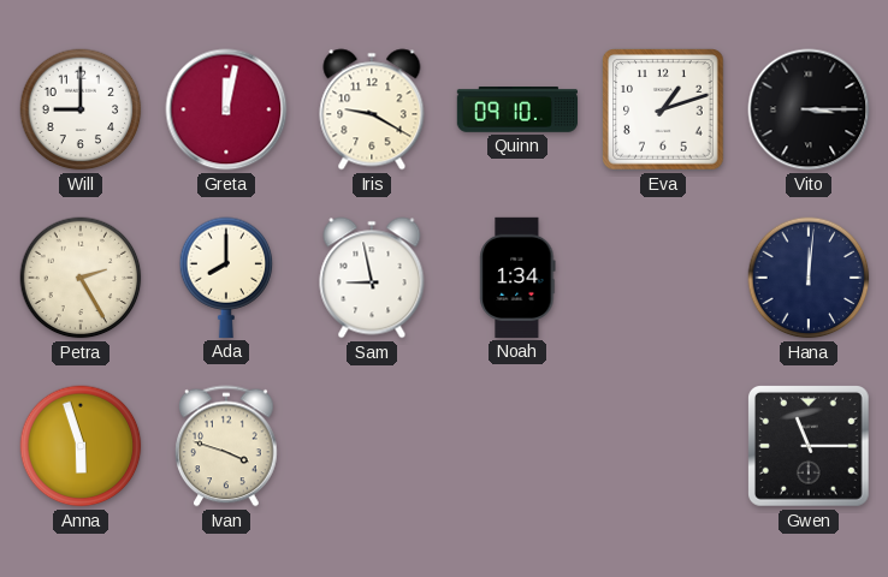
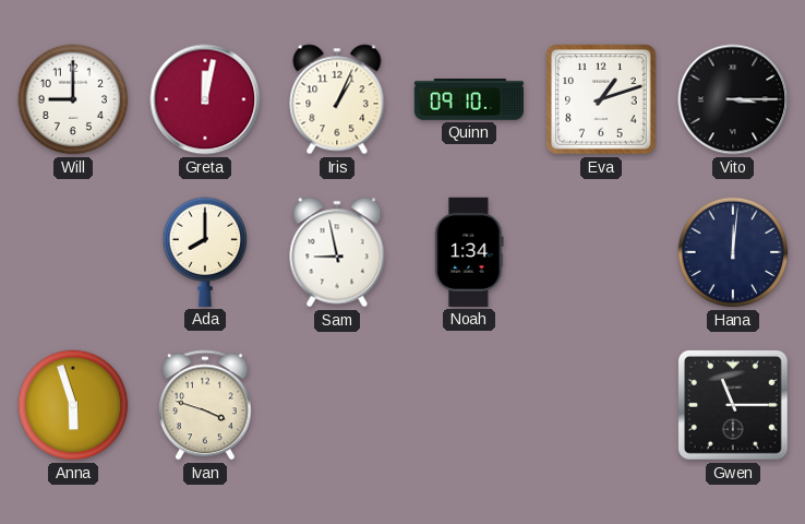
Iris: 9:20 -> 1:04 (337, 99)
Petra: 2:25 -> none (81, 278)
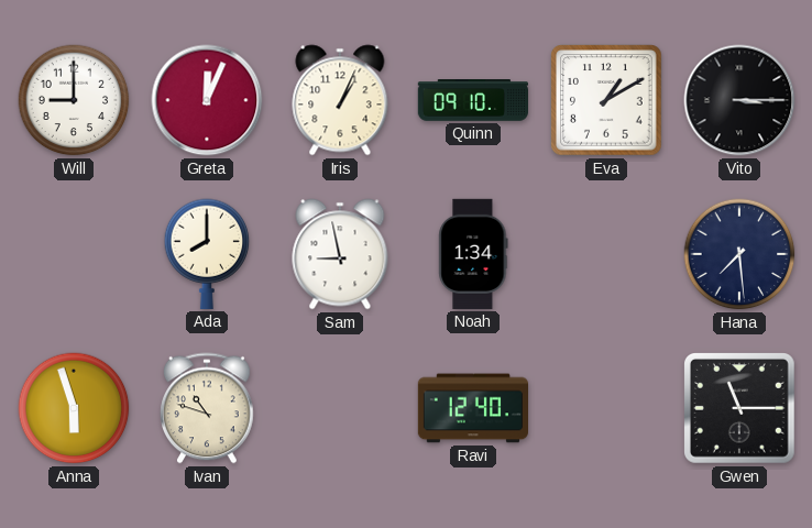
Greta: 12:02 -> 12:04 (207, 100)
Eva: 1:12 -> 1:10 (606, 100)
Hana: 12:01 -> 7:29 (739, 254)
Ivan: 3:48 -> 10:48 (207, 408)
Ravi: none -> 12:40 (472, 408)
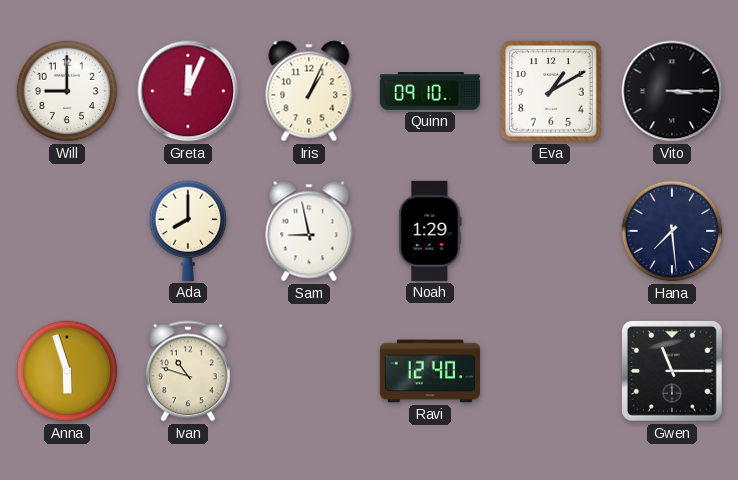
Noah: 1:34 -> 1:29 (430, 231)
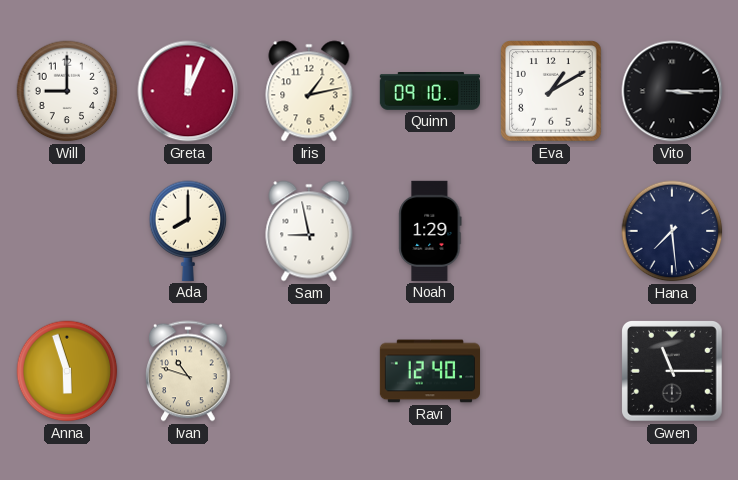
Iris: 1:04 -> 1:13 (309, 91)
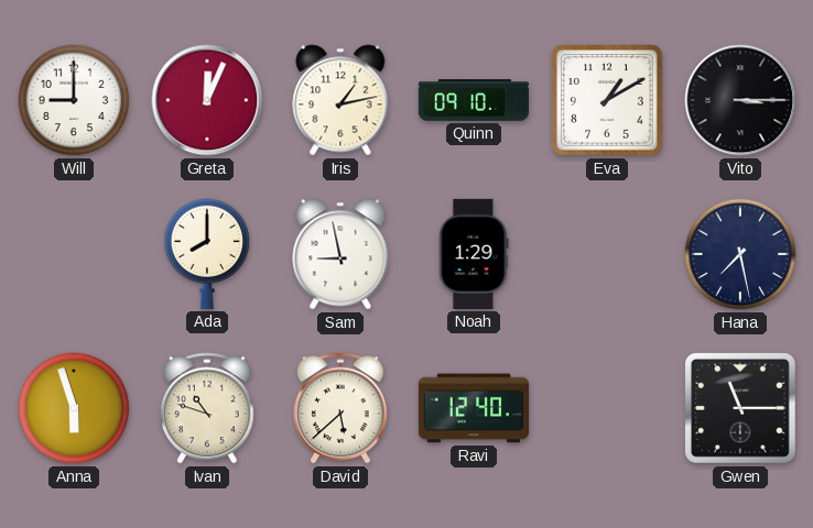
Hana: 7:29 -> 7:28 (740, 254)
David: none -> 5:38 (340, 408)
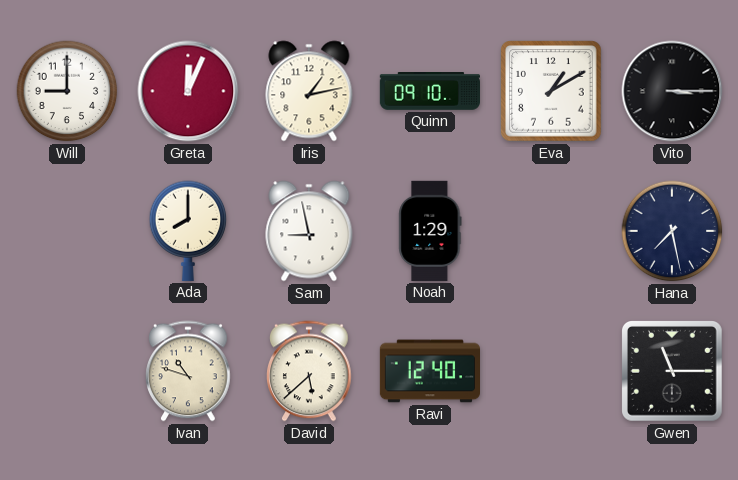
Anna: 5:57 -> none (74, 408)
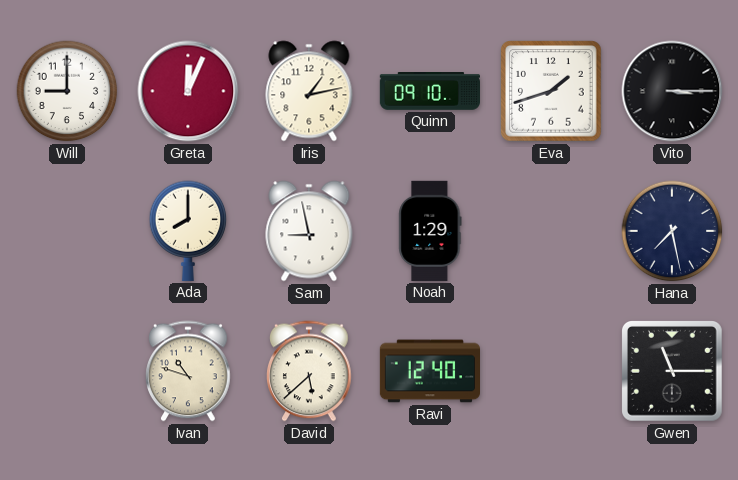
Eva: 1:10 -> 1:42 (551, 91)
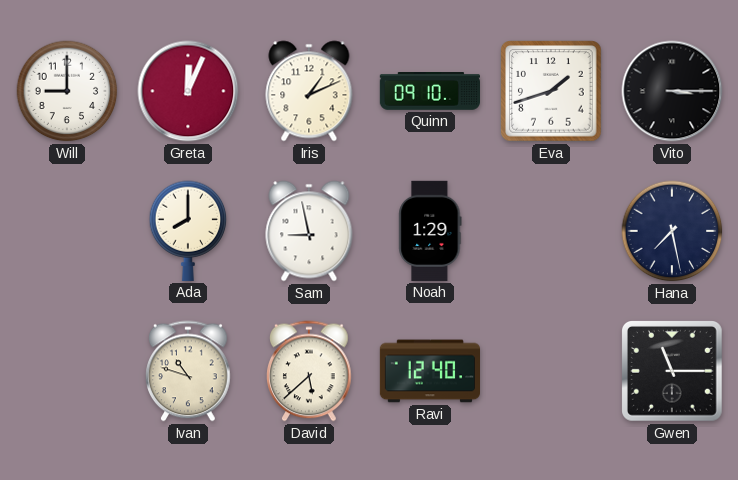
Iris: 1:13 -> 1:11 (309, 91)
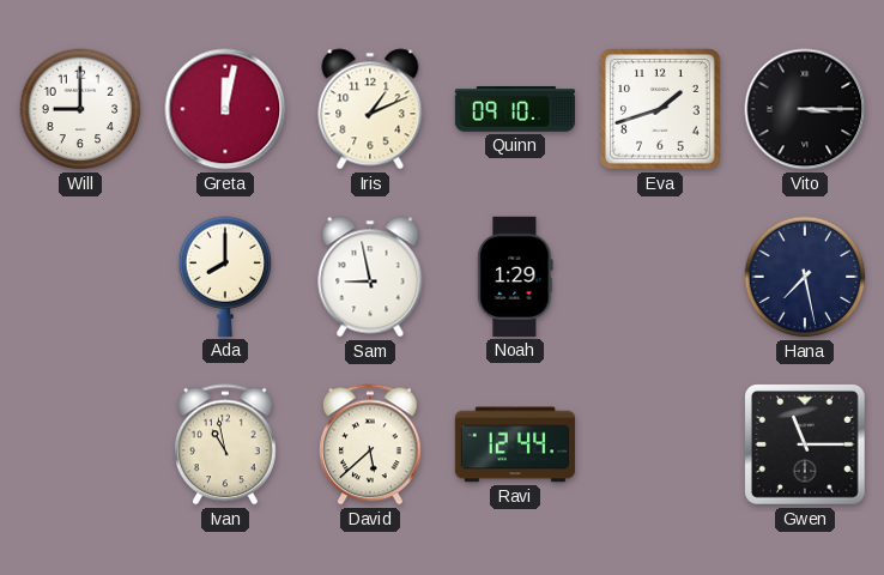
Greta: 12:04 -> 12:02 (225, 109)
Ivan: 10:48 -> 10:58 (225, 444)
Ravi: 12:40 -> 12:44 (514, 444)
